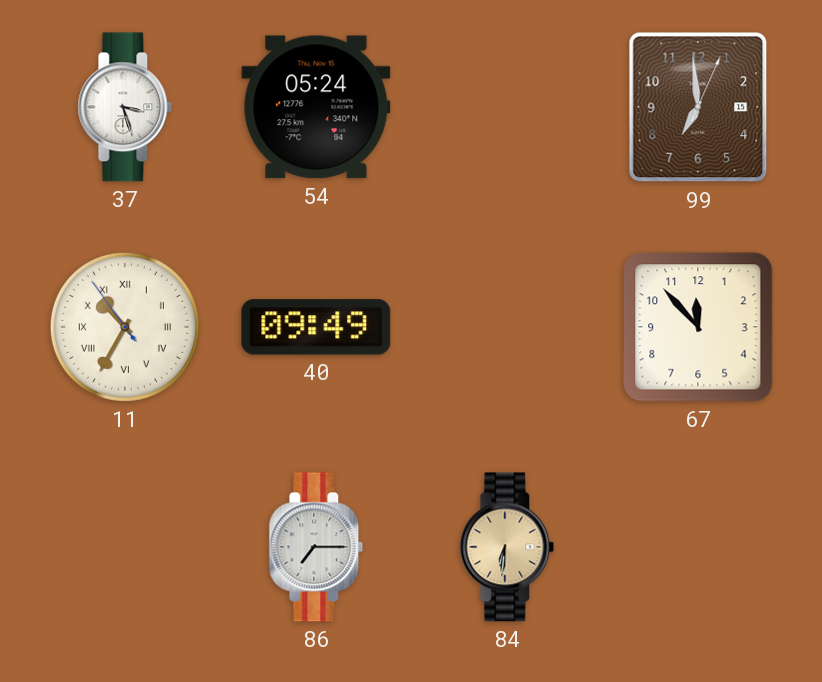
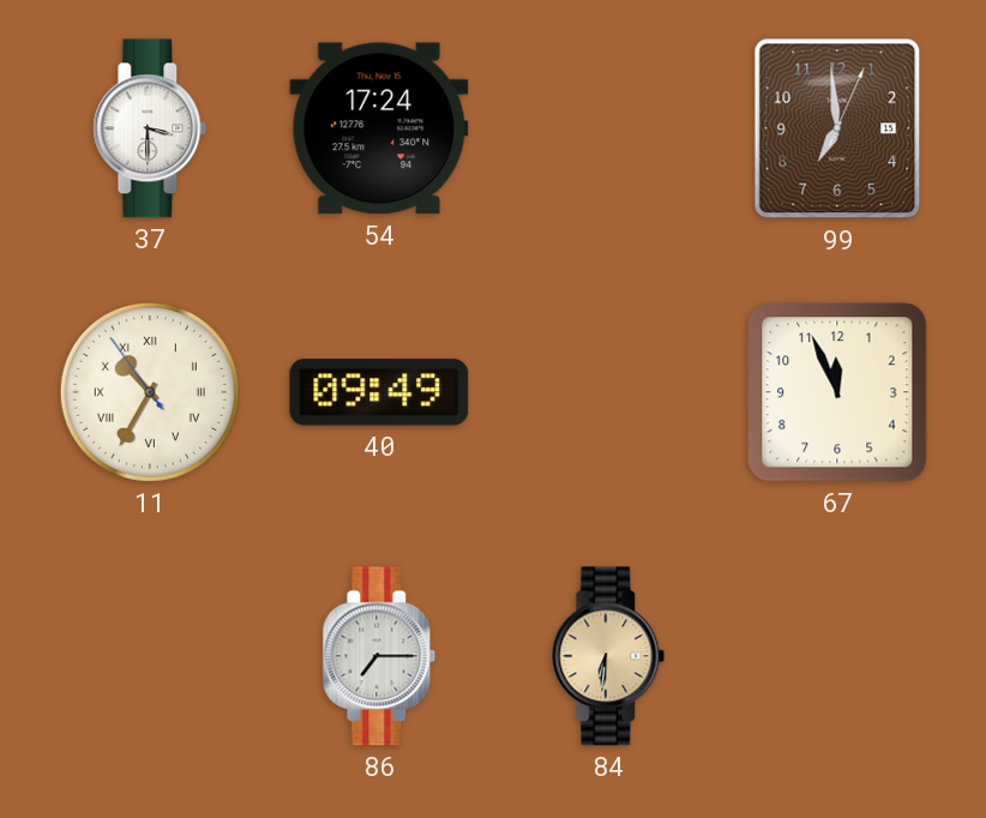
37: 3:27 -> 3:30 (150, 128)
54: 05:24 -> 17:24 (379, 128)
67: 11:53 -> 11:56 (837, 392)
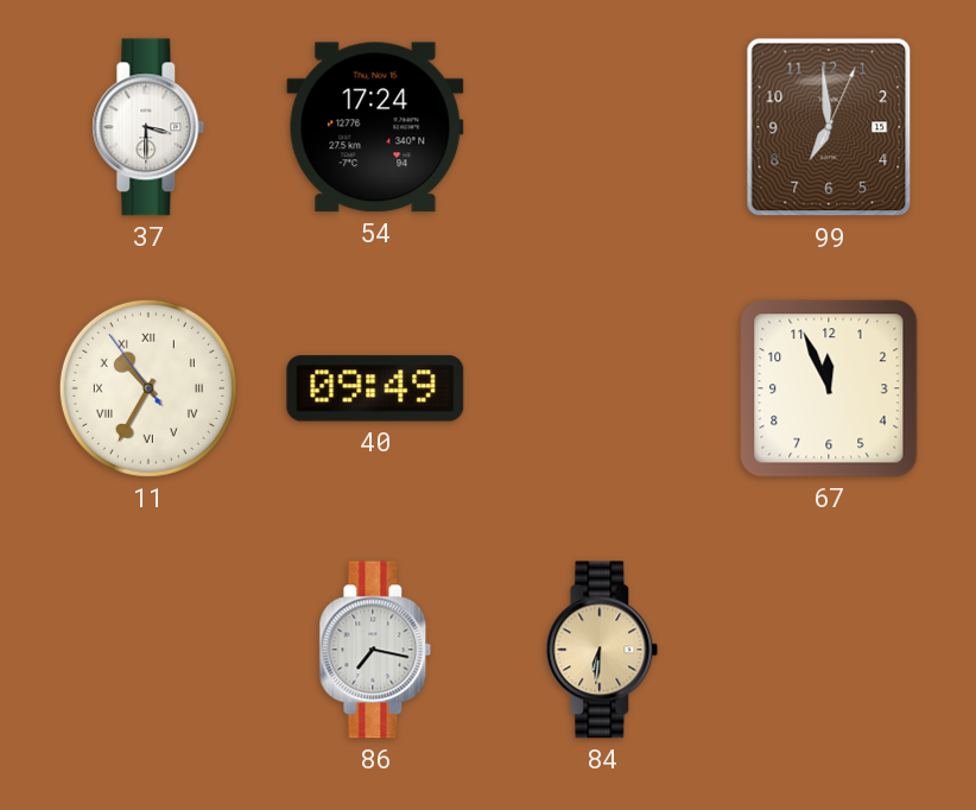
86: 7:15 -> 7:17 (375, 650)
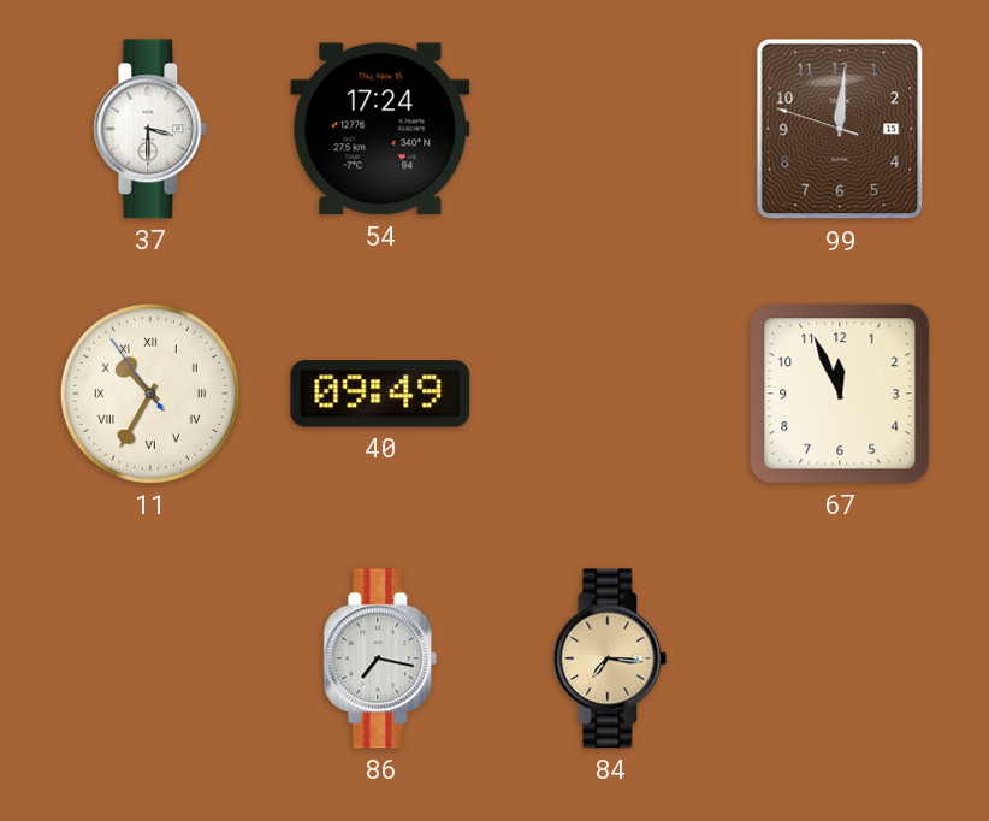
99: 6:59 -> 12:00 (840, 129)
84: 6:31 -> 7:16 (610, 658)
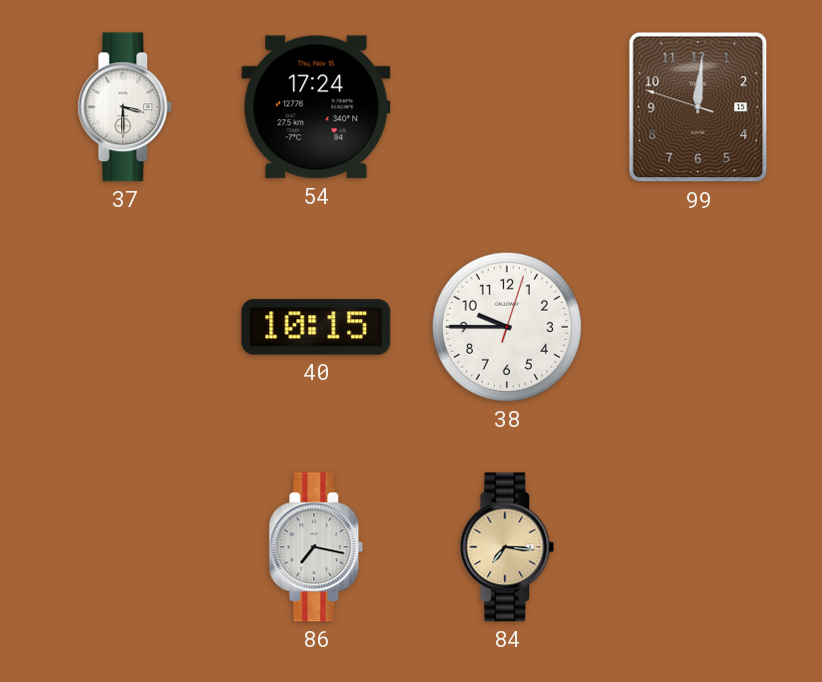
11: 10:34 -> none (150, 394)
40: 09:49 -> 10:15 (316, 327)
38: none -> 9:45 (507, 327)
67: 11:56 -> none (840, 394)
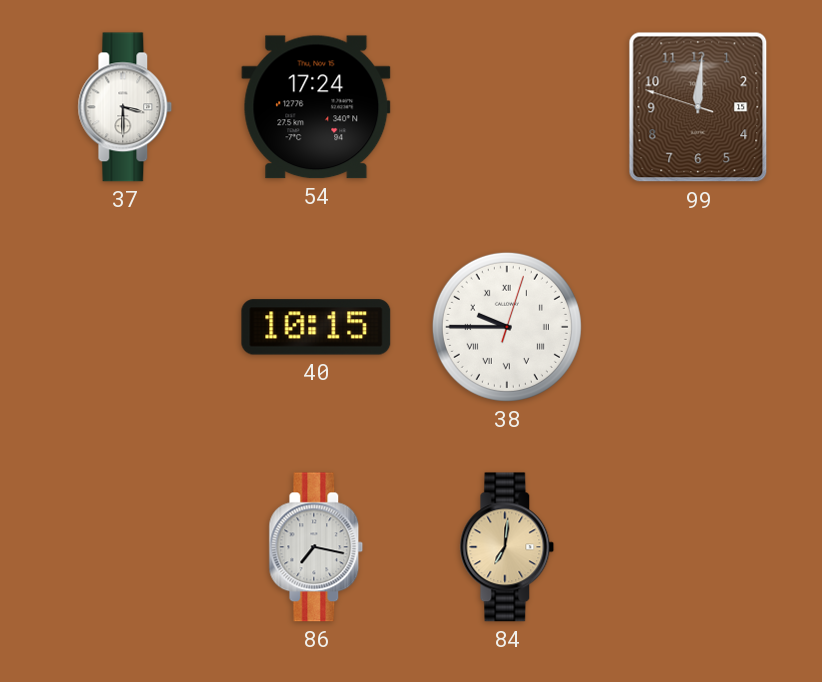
38 numerals: Arabic -> Roman (507, 327)
84: 7:16 -> 7:01 (507, 547)
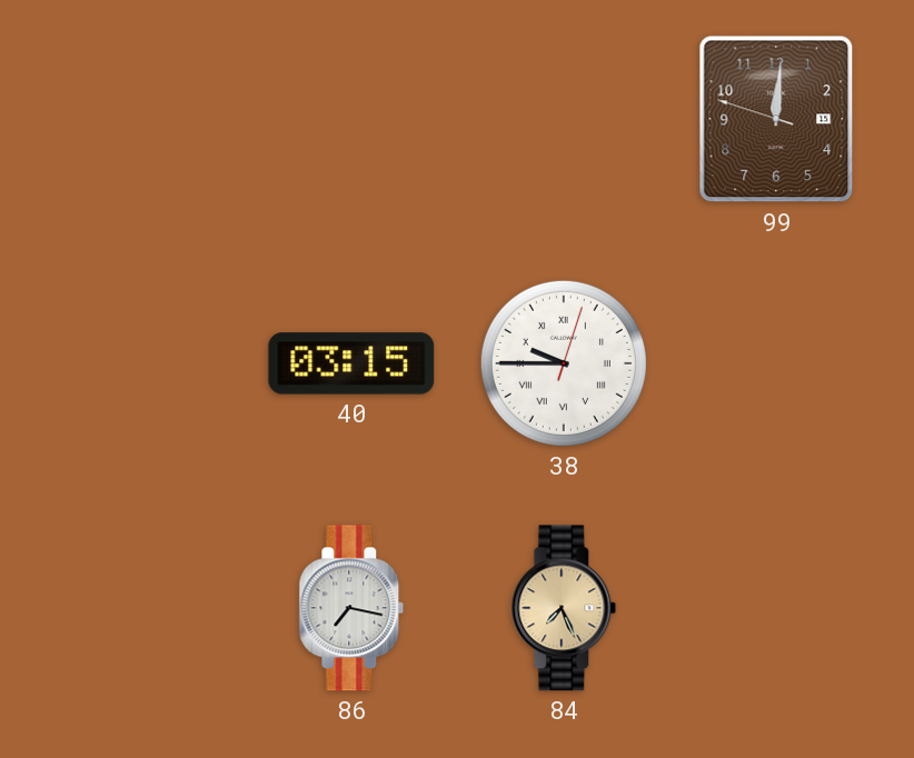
37: 3:30 -> none (125, 107)
54: 17:24 -> none (316, 107)
40: 10:15 -> 03:15 (351, 363)
84: 7:01 -> 7:26 (564, 608)
